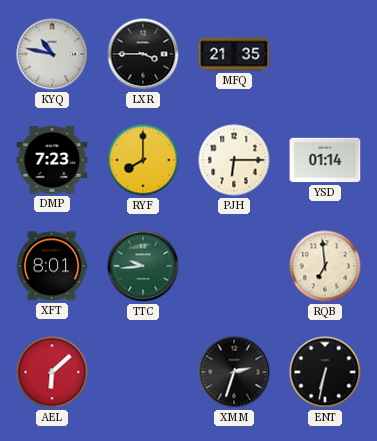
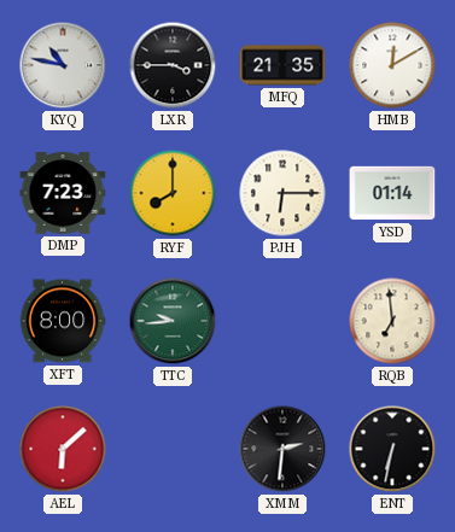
HMB: none -> 12:10 (392, 65)
XFT: 8:01 -> 8:00 (63, 321)
XMM: 2:33 -> 2:31 (282, 449)
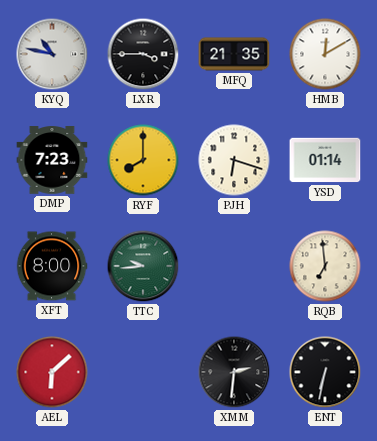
PJH: 6:15 -> 6:18 (234, 160)
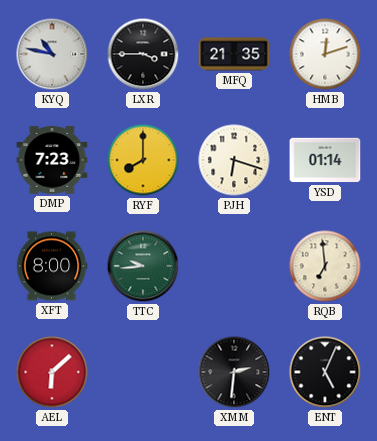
HMB: 12:10 -> 12:12 (325, 54)
ENT: 6:32 -> 5:04 (325, 372)
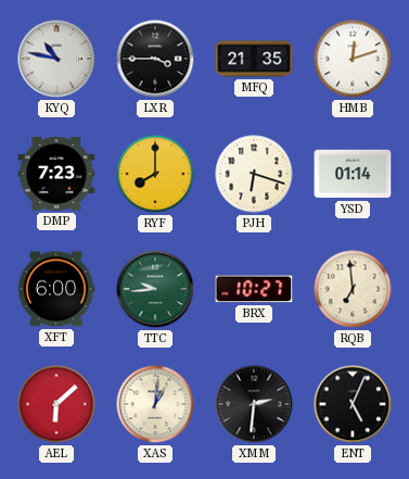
XFT: 8:00 -> 6:00 (56, 289)
BRX: none -> 10:27 (254, 289)
XAS: none -> 1:01 (155, 404)
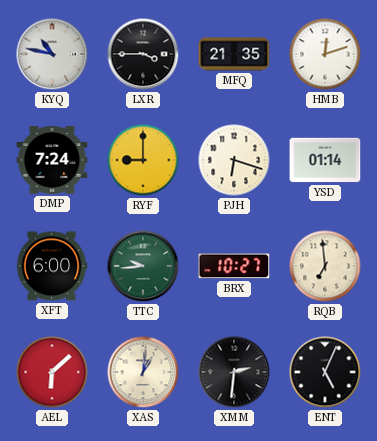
DMP: 7:23 -> 7:24 (52, 160)
RYF: 8:00 -> 9:00 (143, 160)
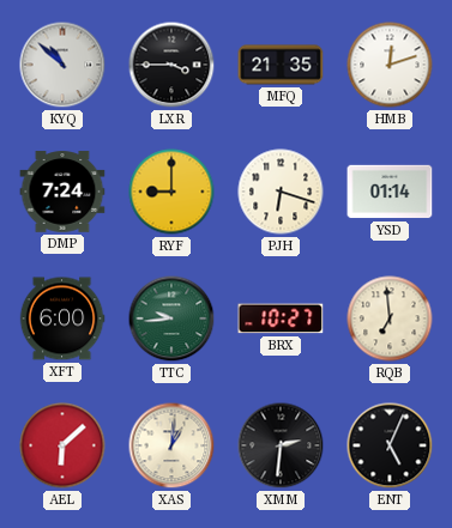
KYQ: 10:47 -> 10:52 (62, 65)
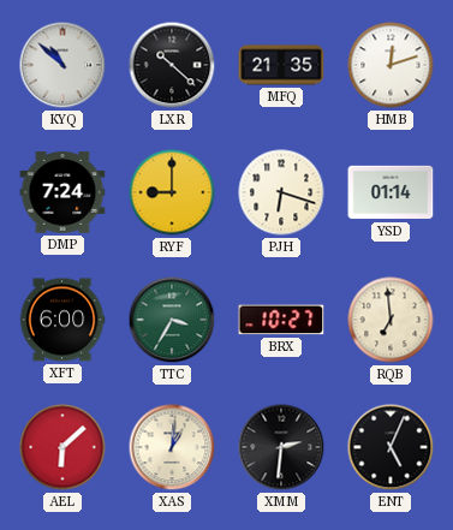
LXR: 3:45 -> 10:22 (172, 65)
TTC: 9:44 -> 3:35 (172, 320)
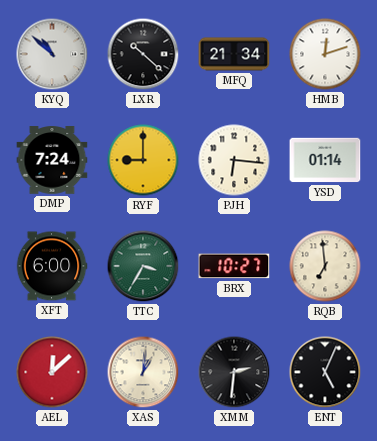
MFQ: 21:35 -> 21:34 (234, 54)
PJH: 6:18 -> 6:16 (234, 160)
AEL: 6:08 -> 12:08 (52, 372)
